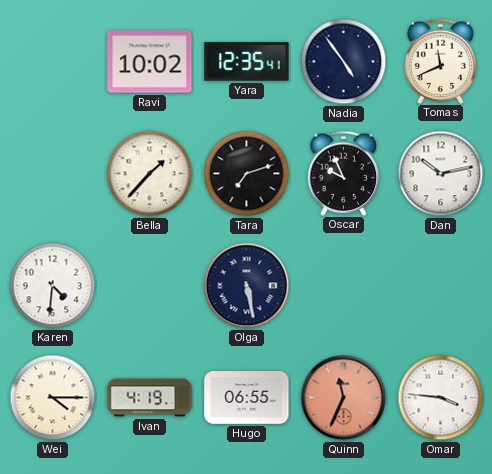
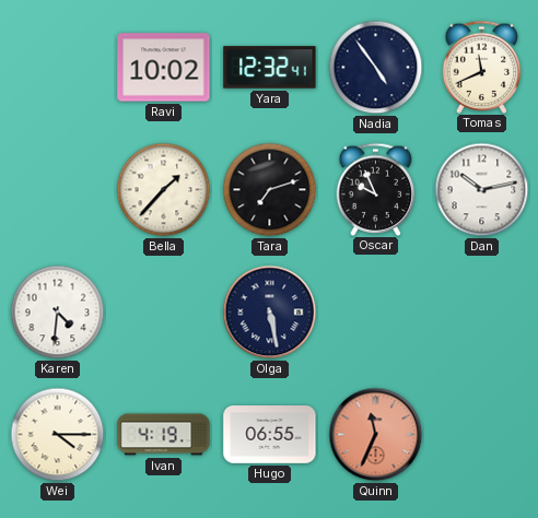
Yara: 12:35 -> 12:32 (270, 68)
Omar: 3:46 -> none (441, 398)
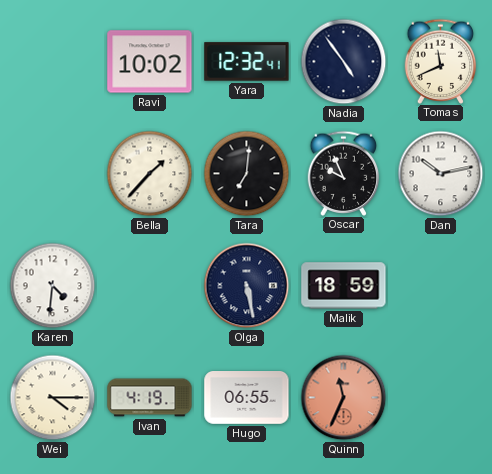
Tara: 7:12 -> 7:01 (247, 174)
Malik: none -> 18:59 (344, 286)
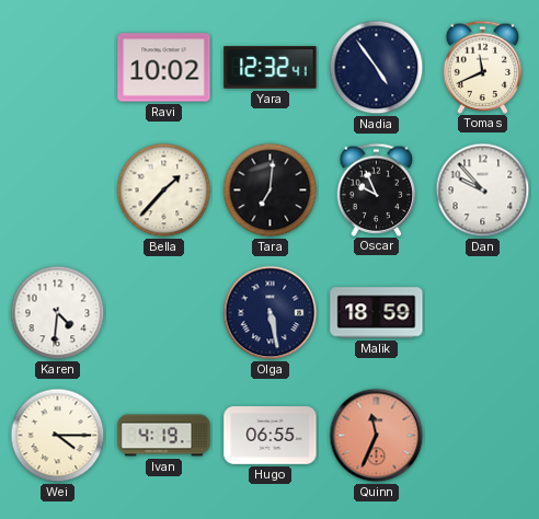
Dan: 10:13 -> 9:53 (483, 191)
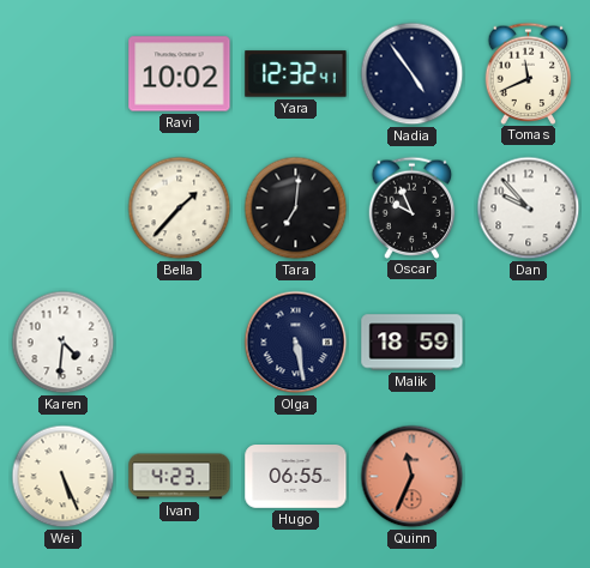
Wei: 4:15 -> 5:26 (64, 477)
Ivan: 4:19 -> 4:23 (180, 477)
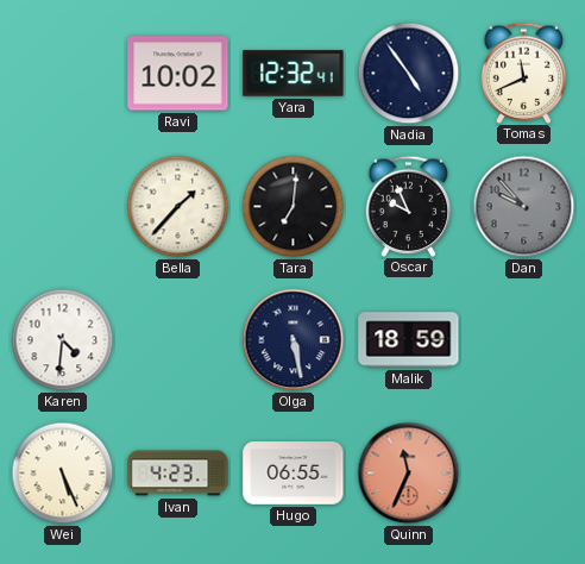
Dan dial: white -> grey (524, 207)
